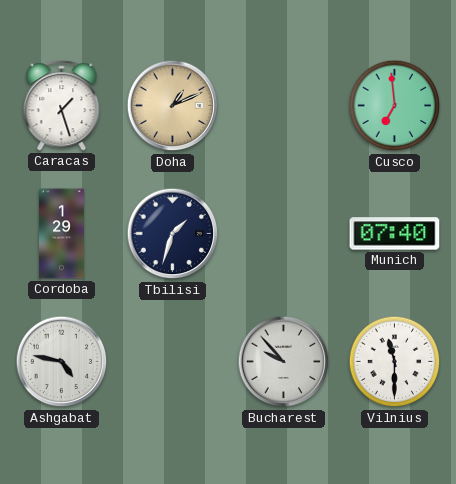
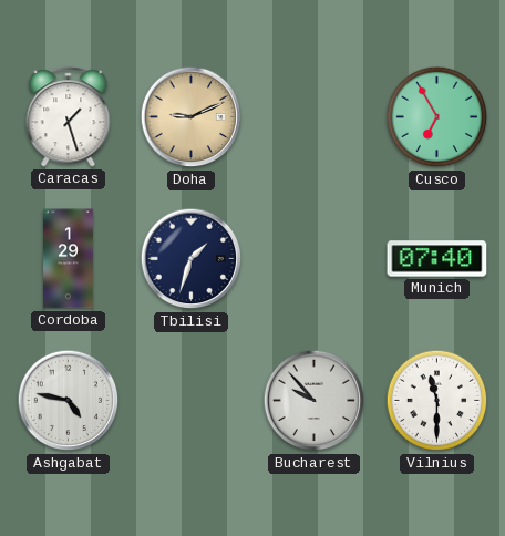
Doha: 1:11 -> 9:11 (192, 117)
Cusco: 6:59 -> 6:55 (437, 117)
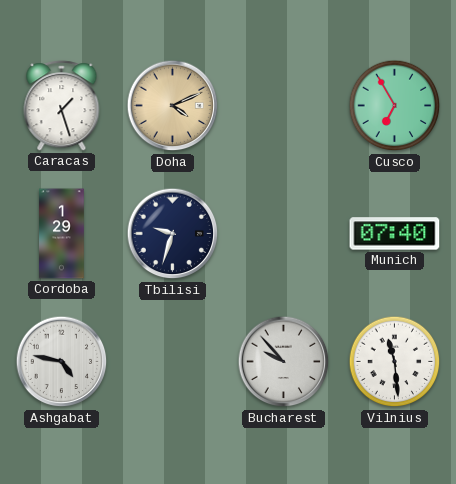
Doha: 9:11 -> 4:11 (173, 106)
Tbilisi: 1:33 -> 9:33 (173, 234)
Vilnius: 11:30 -> 11:29 (395, 362)
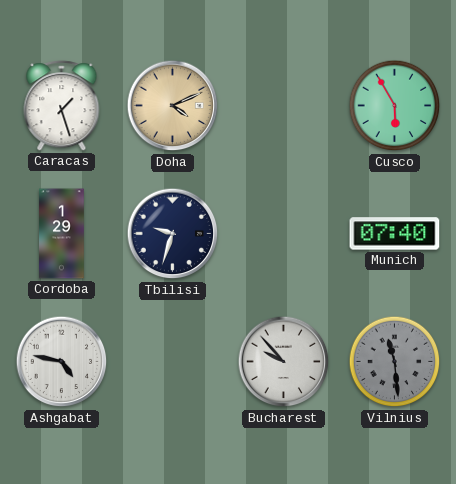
Cusco: 6:55 -> 5:55 (395, 106)
Vilnius dial: white -> grey (395, 362)
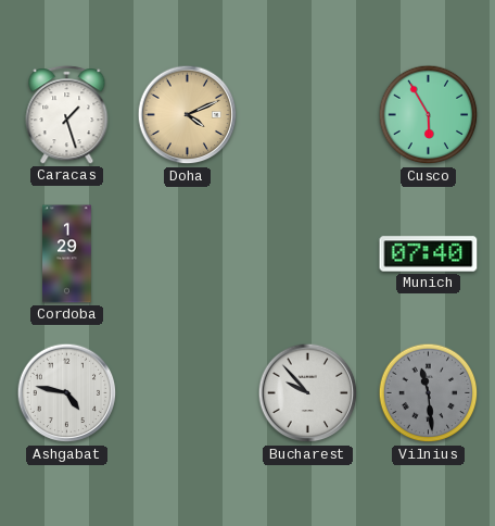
Tbilisi: 9:33 -> none (173, 234)
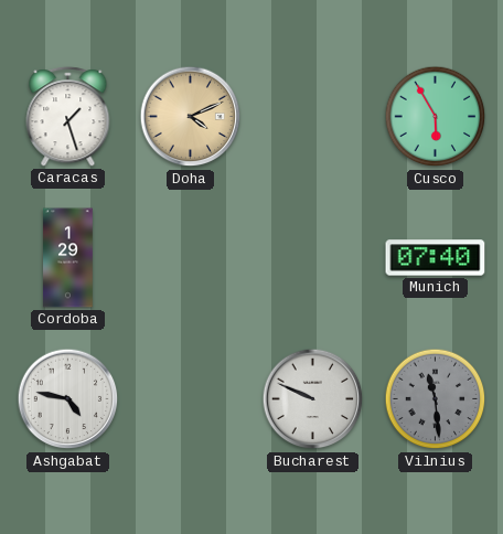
Bucharest: 9:53 -> 9:49 (313, 399)
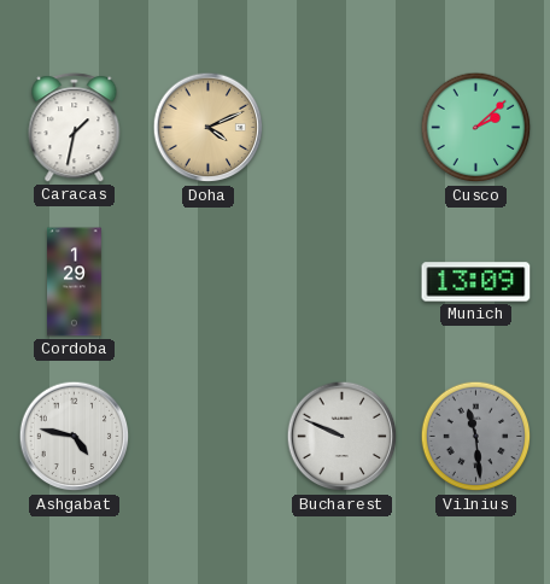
Caracas: 1:27 -> 1:32 (75, 128)
Cusco: 5:55 -> 2:08 (476, 128)
Munich: 07:40 -> 13:09 (476, 282)
